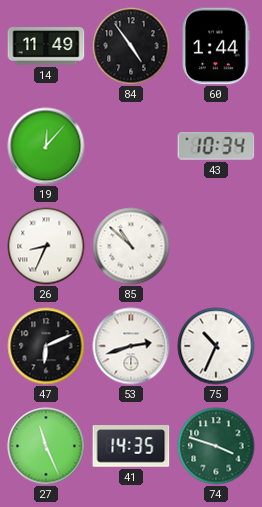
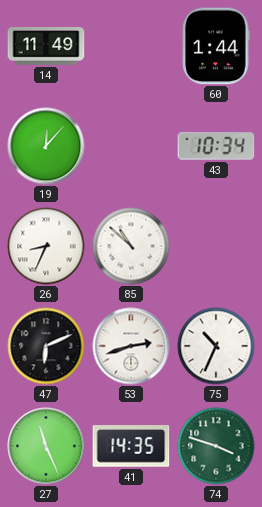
84: 4:54 -> none (131, 46)
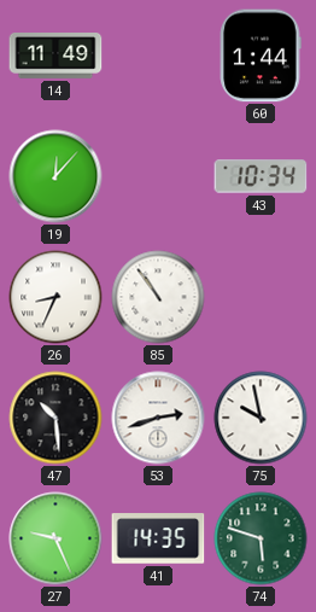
85: 10:52 -> 10:54 (158, 297)
47: 6:11 -> 10:29 (55, 418)
75: 10:34 -> 9:58 (261, 418)
27: 11:26 -> 9:26 (55, 538)
74: 3:48 -> 5:48 (261, 538)
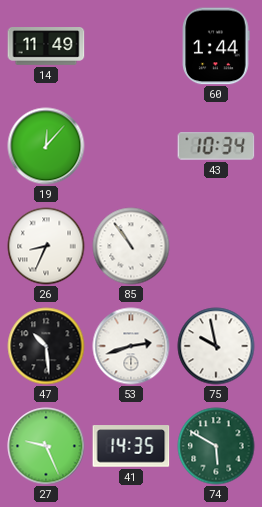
74: 5:48 -> 5:50 (216, 446)
